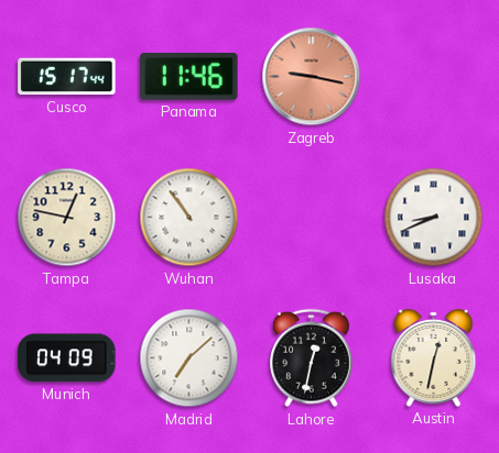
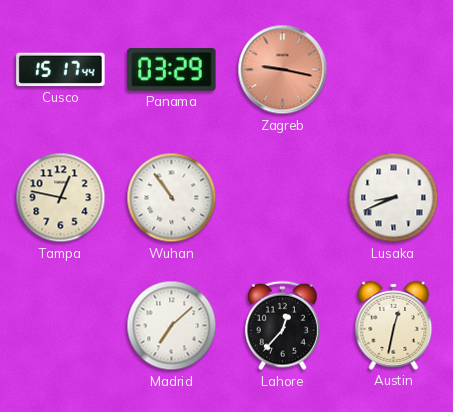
Panama: 11:46 -> 03:29 (172, 69)
Munich: 04:09 -> none (67, 358)
Lahore: 12:32 -> 12:37 (282, 326)
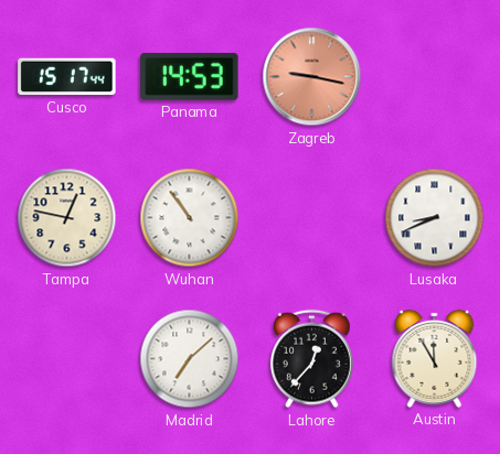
Panama: 03:29 -> 14:53 (190, 76)
Austin: 12:32 -> 11:55 (435, 358)
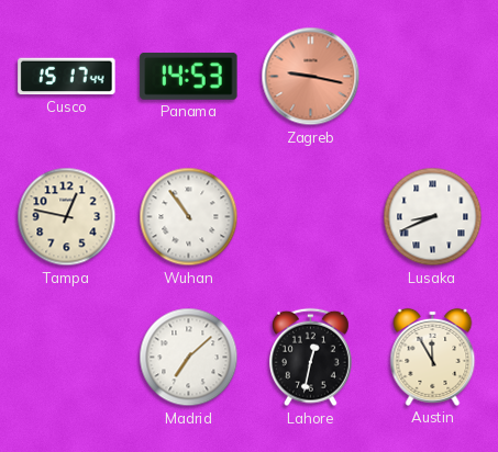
Lahore: 12:37 -> 12:32 (310, 358)
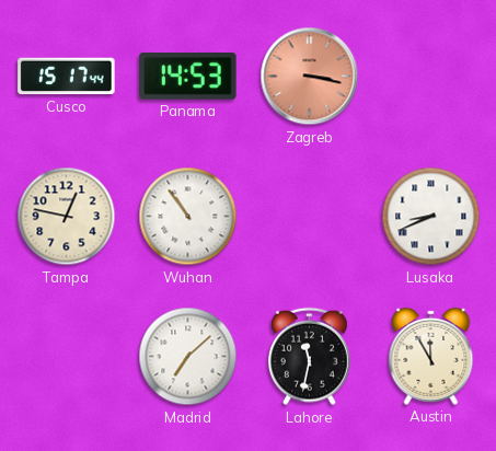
Zagreb: 9:17 -> 3:17 (310, 77)
Lahore: 12:32 -> 11:32 (309, 357)
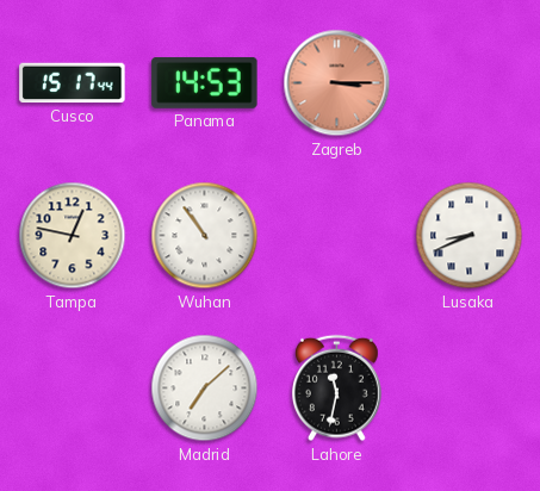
Zagreb: 3:17 -> 3:15 (337, 83)
Austin: 11:55 -> none (431, 356)
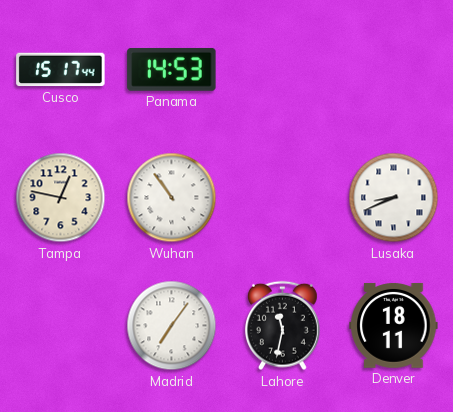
Zagreb: 3:15 -> none (337, 83)
Madrid: 7:08 -> 7:06 (172, 326)
Denver: none -> 18:11 (394, 325)
